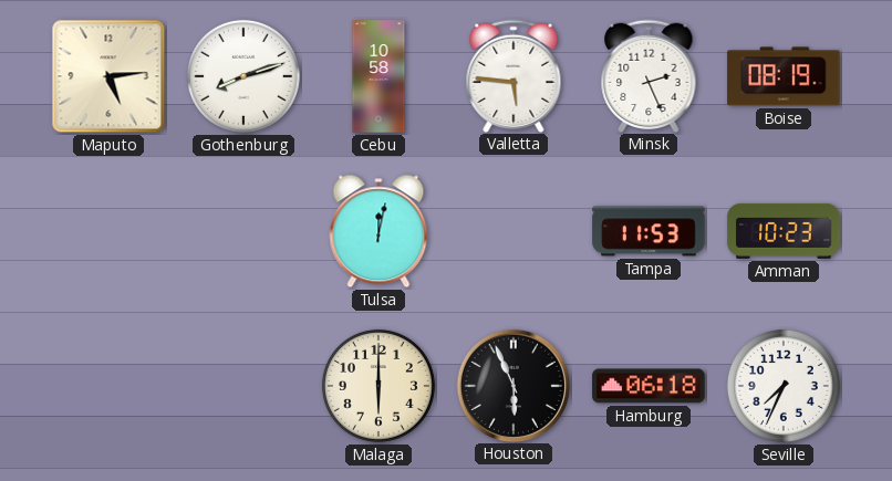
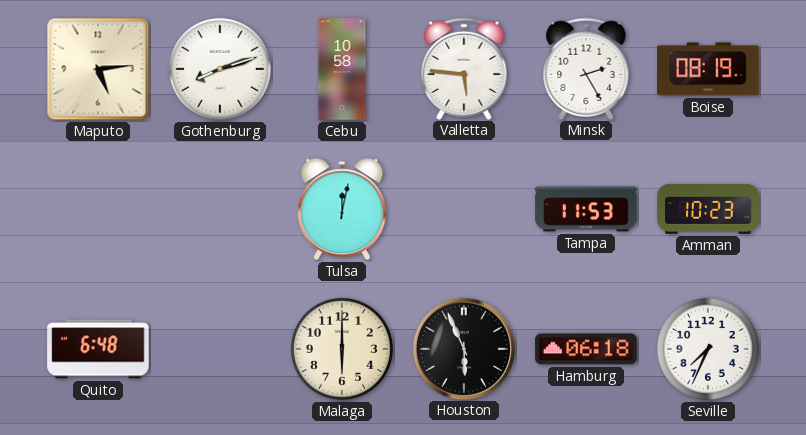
Minsk: 2:26 -> 2:25 (586, 68)
Quito: none -> 6:48 (98, 349)
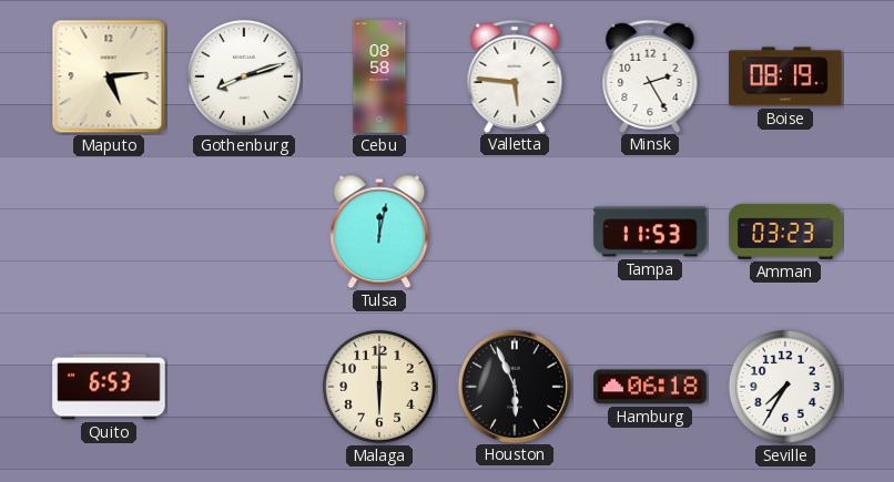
Cebu: 10:58 -> 08:58 (379, 76)
Amman: 10:23 -> 03:23 (785, 232)
Quito: 6:48 -> 6:53 (109, 387)
Seville: 7:34 -> 7:35 (785, 387)
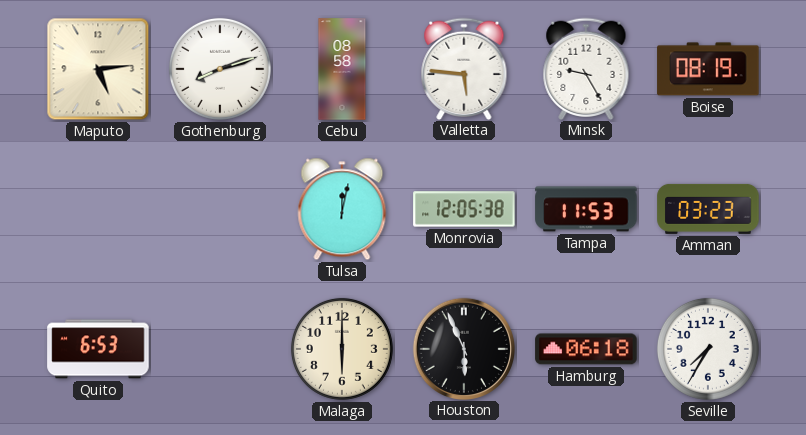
Minsk: 2:25 -> 9:25 (586, 68)
Monrovia: none -> 12:05 (464, 209)
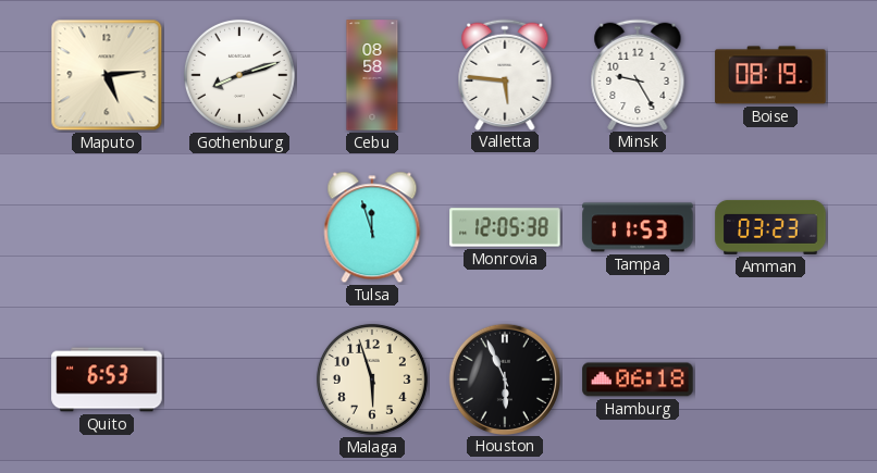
Tulsa: 12:02 -> 11:57 (372, 227)
Malaga: 6:00 -> 5:57 (372, 379)
Seville: 7:35 -> none (708, 349)
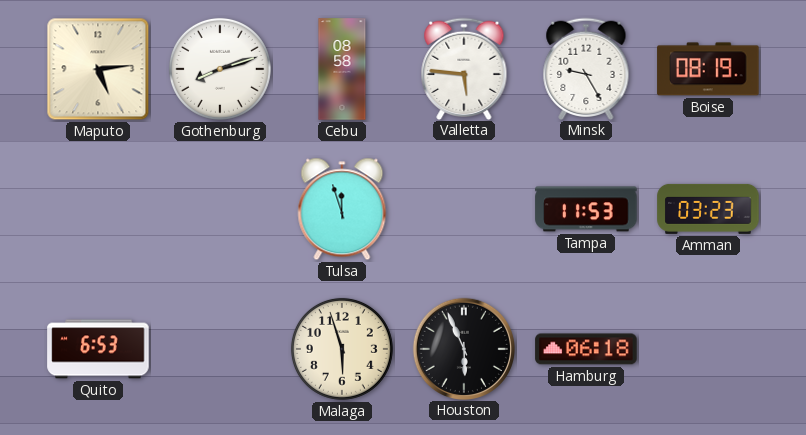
Monrovia: 12:05 -> none (505, 227)
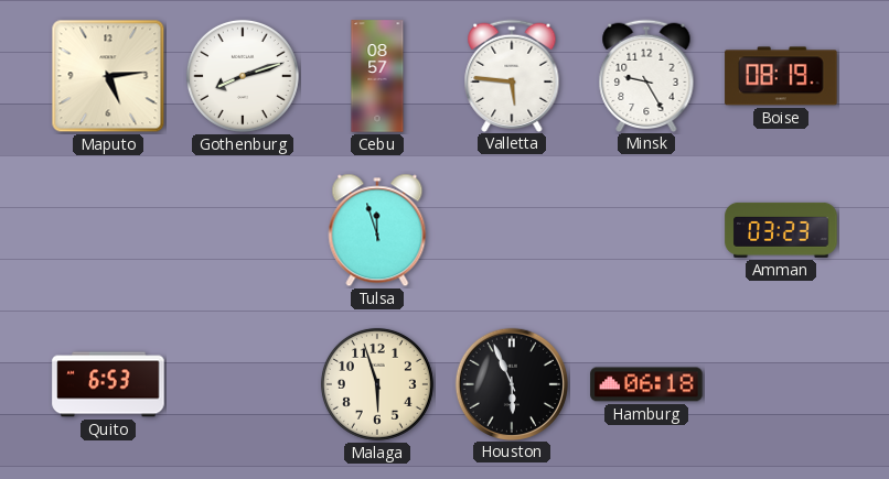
Cebu: 08:58 -> 08:57 (377, 76)
Tampa: 11:53 -> none (586, 209)
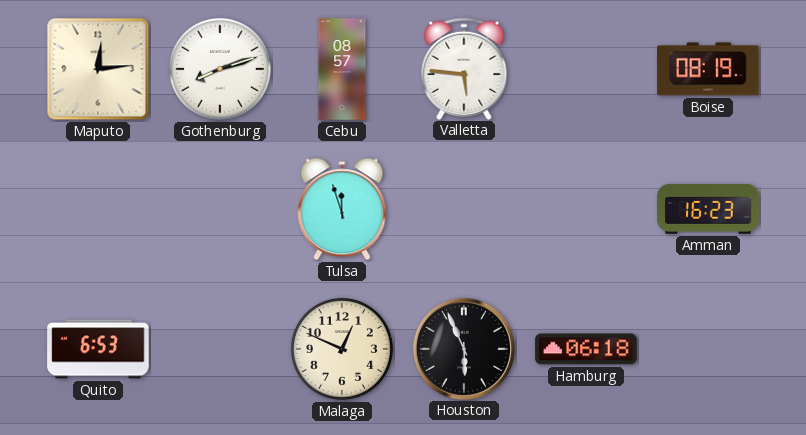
Maputo: 5:14 -> 12:14 (98, 69)
Minsk: 9:25 -> none (646, 75)
Amman: 03:23 -> 16:23 (708, 209)
Malaga: 5:57 -> 12:49 (342, 349)
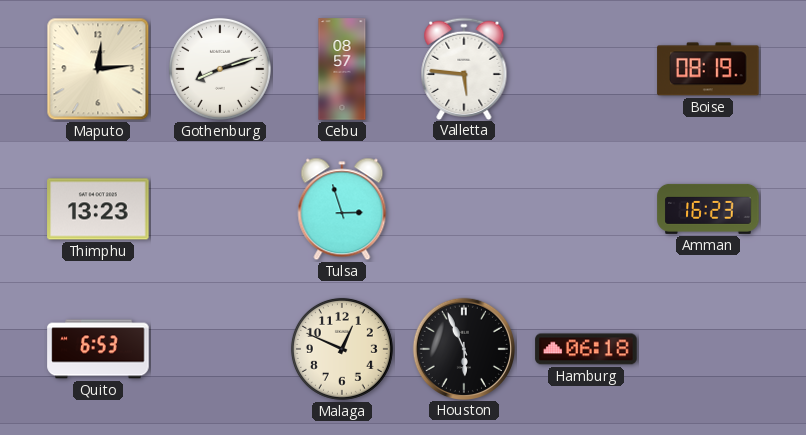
Thimphu: none -> 13:23 (98, 209)
Tulsa: 11:57 -> 2:57 (342, 209)
